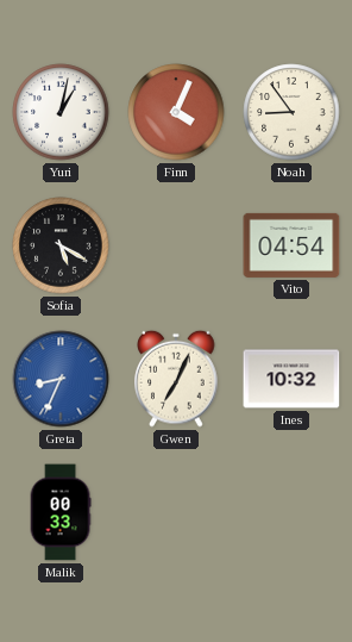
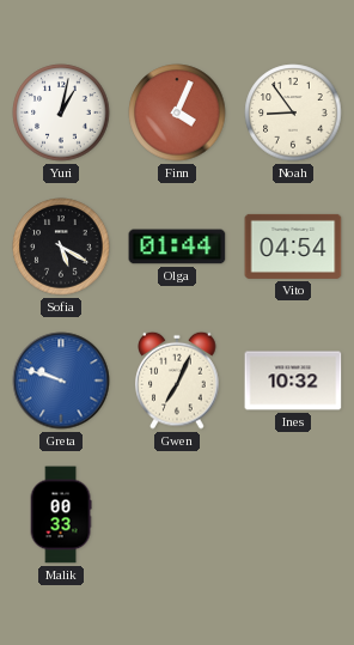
Olga: none -> 01:44 (177, 247)
Greta: 8:34 -> 9:48 (61, 381)
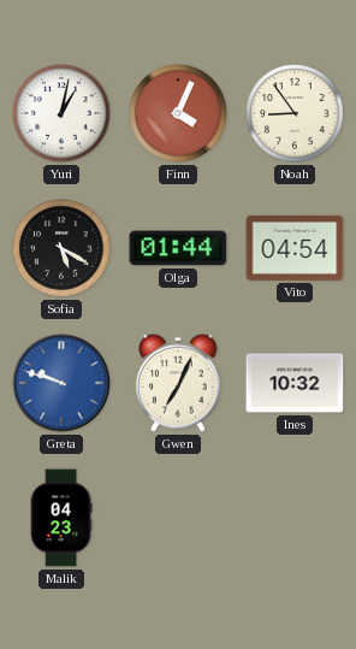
Malik: 00:33 -> 04:23 (61, 518)
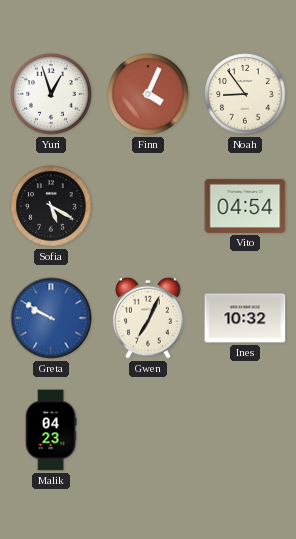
Yuri: 1:02 -> 12:57 (51, 94)
Olga: 01:44 -> none (178, 248)
Greta: 9:48 -> 9:50 (51, 318)
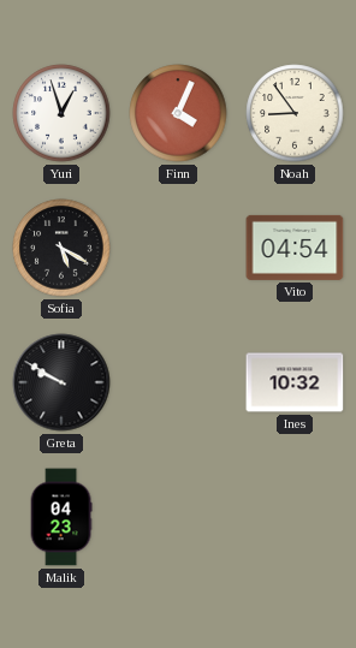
Greta dial: blue -> black (61, 382)
Gwen: 7:04 -> none (148, 318)
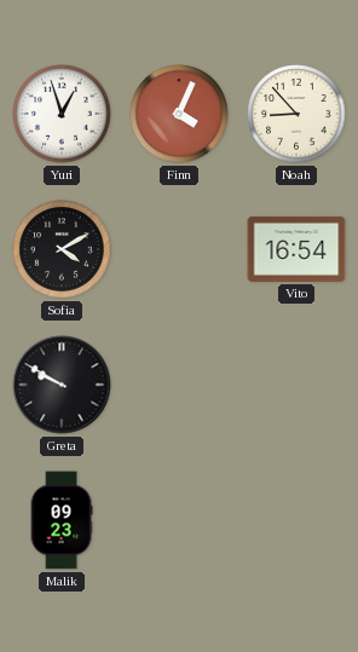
Noah: 8:54 -> 8:53 (296, 114)
Sofia: 5:20 -> 4:10 (62, 249)
Vito: 04:54 -> 16:54 (296, 249)
Ines: 10:32 -> none (295, 382)
Malik: 04:23 -> 09:23 (62, 520)
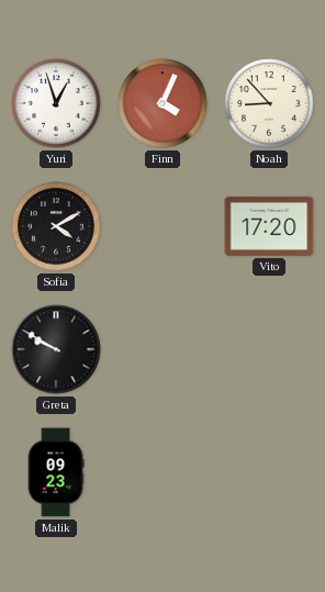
Vito: 16:54 -> 17:20 (269, 226)
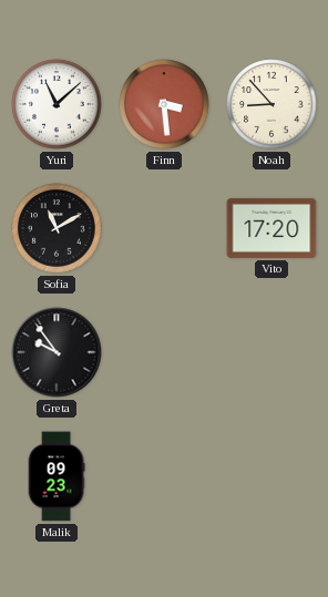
Yuri: 12:57 -> 11:08 (57, 104)
Finn: 4:04 -> 3:29 (164, 104)
Sofia: 4:10 -> 11:10 (57, 228)
Greta: 9:50 -> 9:54 (57, 352)
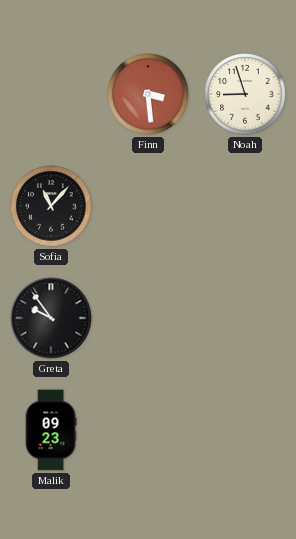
Yuri: 11:08 -> none (57, 104)
Noah: 8:53 -> 8:57 (245, 94)
Sofia: 11:10 -> 11:07 (51, 206)
Vito: 17:20 -> none (271, 228)
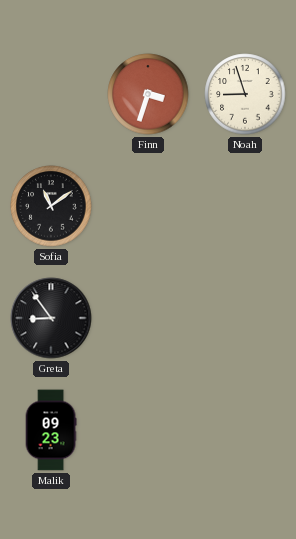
Finn: 3:29 -> 3:33 (148, 94)
Sofia: 11:07 -> 11:09 (51, 206)
Greta: 9:54 -> 8:54 (51, 318)
